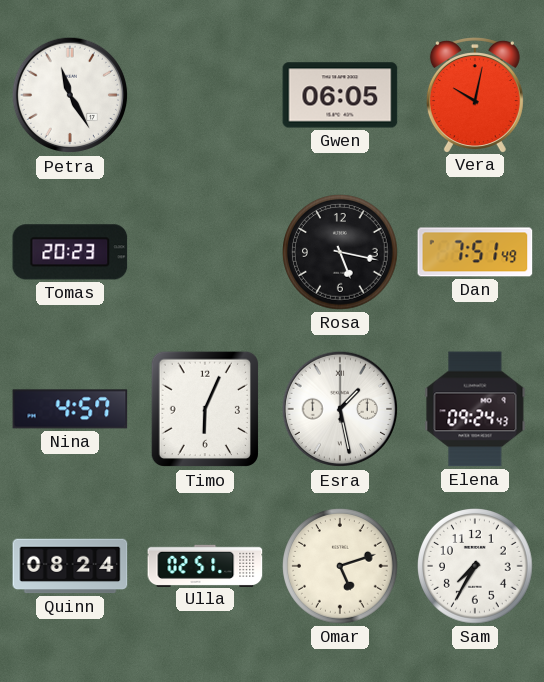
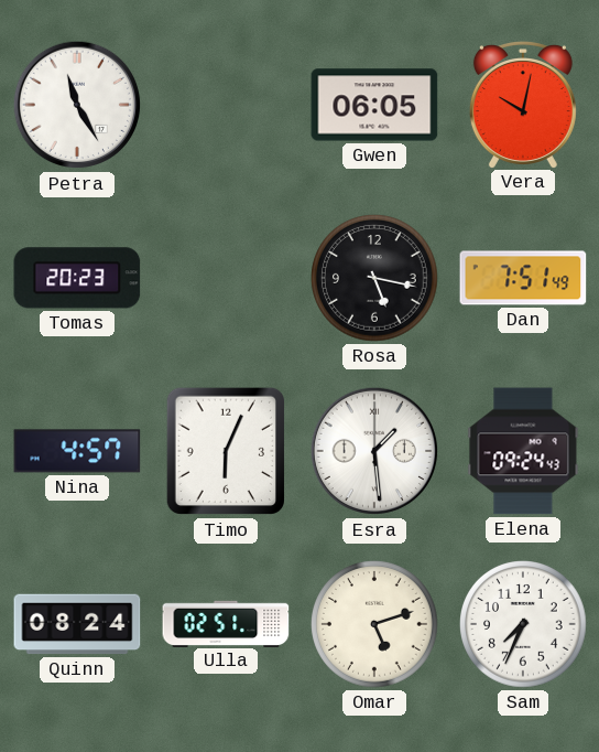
Esra: 1:28 -> 1:29 (374, 451)
Sam: 7:35 -> 7:34 (524, 625)
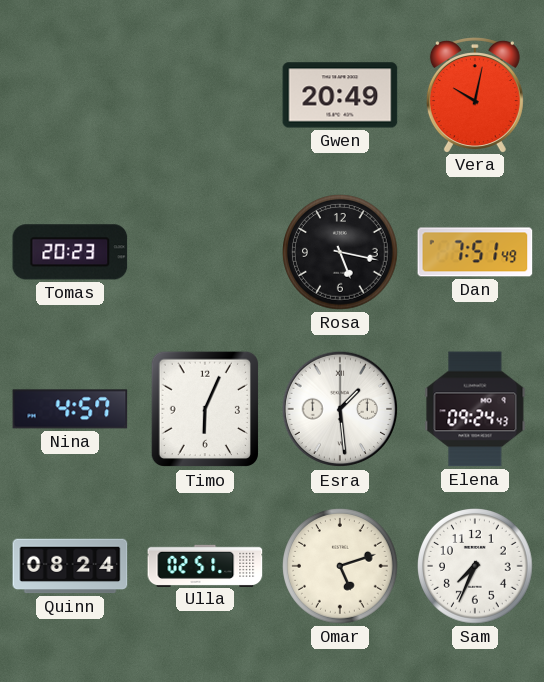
Petra: 11:25 -> none (77, 105)
Gwen: 06:05 -> 20:49 (340, 95)
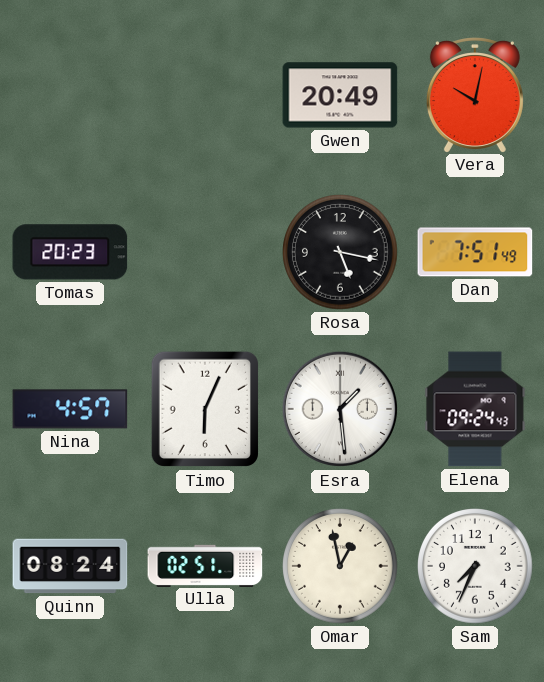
Omar: 5:12 -> 12:58 (341, 567)
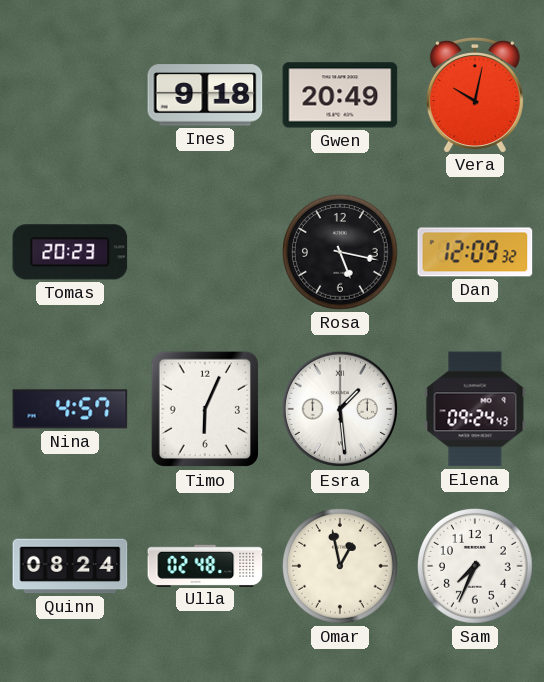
Ines: none -> 9:18 (205, 95)
Dan: 7:51 -> 12:09 (475, 252)
Ulla: 02:51 -> 02:48 (205, 565)
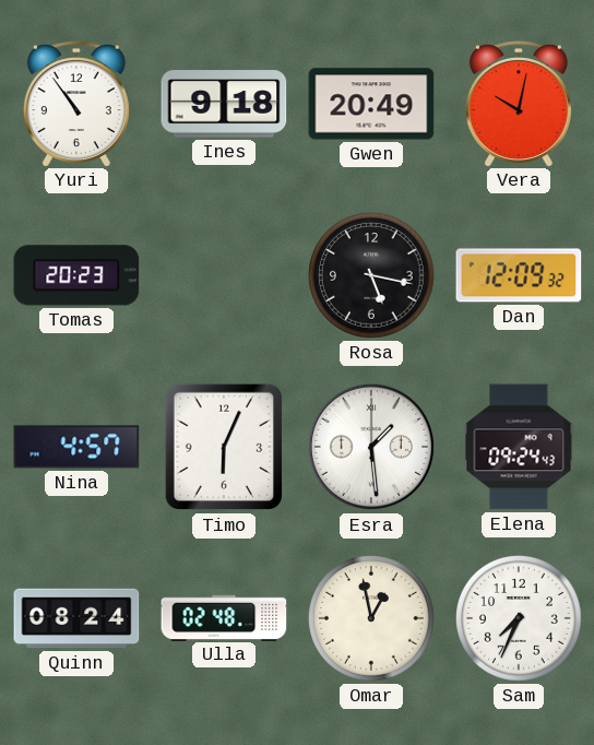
Yuri: none -> 10:54 (76, 104)
